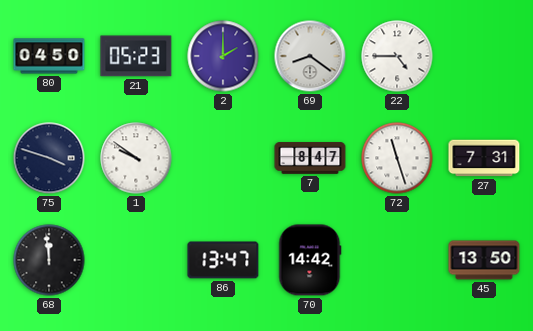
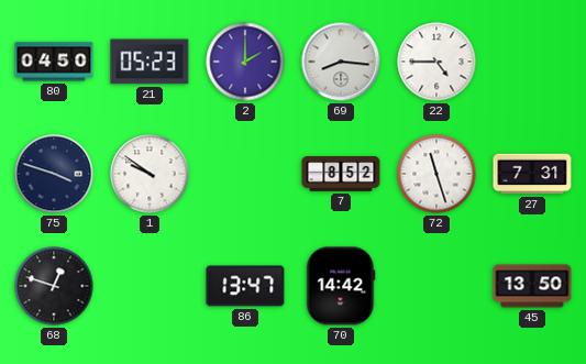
69: 8:21 -> 8:16 (341, 62)
7: 8:47 -> 8:52 (341, 174)
68: 11:59 -> 12:48 (54, 286)
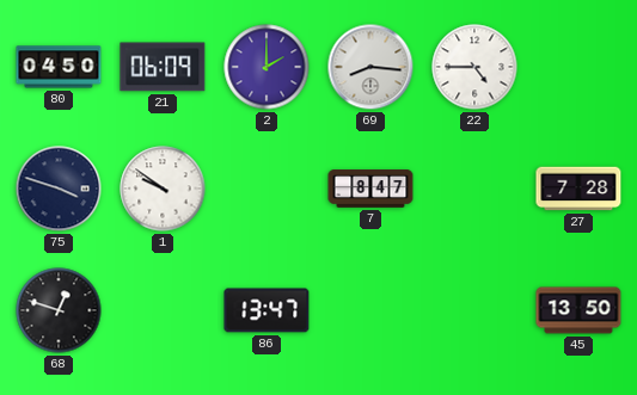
21: 05:23 -> 06:09 (163, 67)
7: 8:52 -> 8:47 (370, 189)
72: 11:27 -> none (436, 174)
27: 7:31 -> 7:28 (578, 189)
70: 14:42 -> none (341, 286)
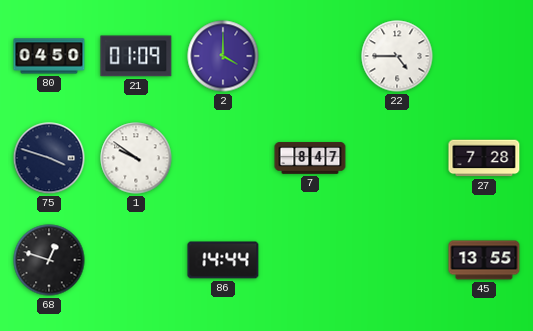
21: 06:09 -> 01:09 (136, 56)
2: 2:00 -> 4:00 (223, 56)
69: 8:16 -> none (370, 67)
86: 13:47 -> 14:44 (223, 260)
45: 13:50 -> 13:55 (484, 260)
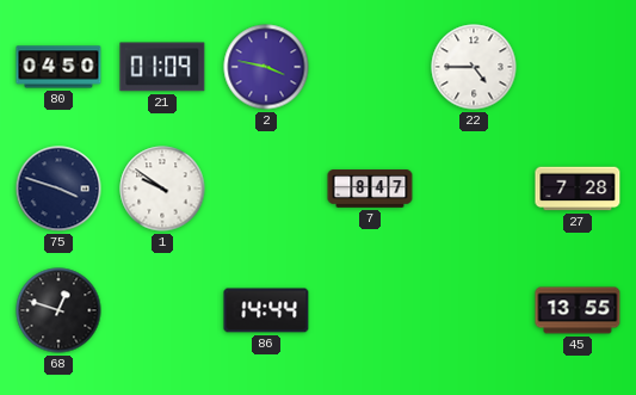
2: 4:00 -> 3:47 (266, 67)
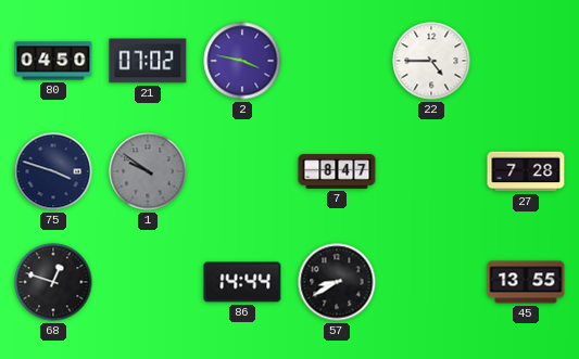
21: 01:09 -> 07:02 (148, 61)
1 dial: white -> grey (148, 171)
57: none -> 8:40 (337, 282)
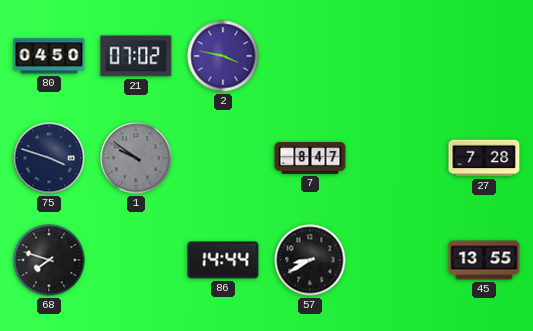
22: 4:45 -> none (431, 61)
68: 12:48 -> 7:48 (49, 260)
